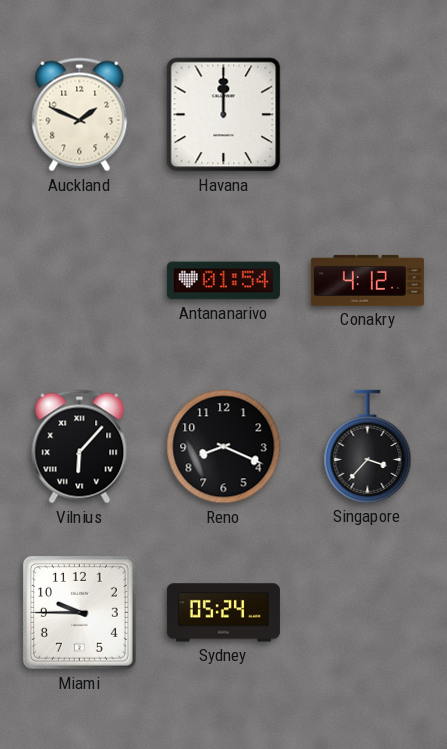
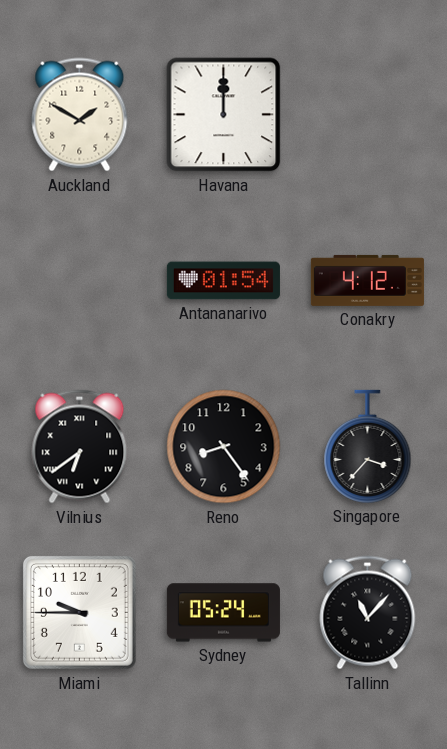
Auckland: 1:49 -> 1:50 (80, 115)
Vilnius: 6:07 -> 6:39 (80, 447)
Reno: 8:19 -> 8:24 (224, 447)
Tallinn: none -> 11:07 (368, 613)
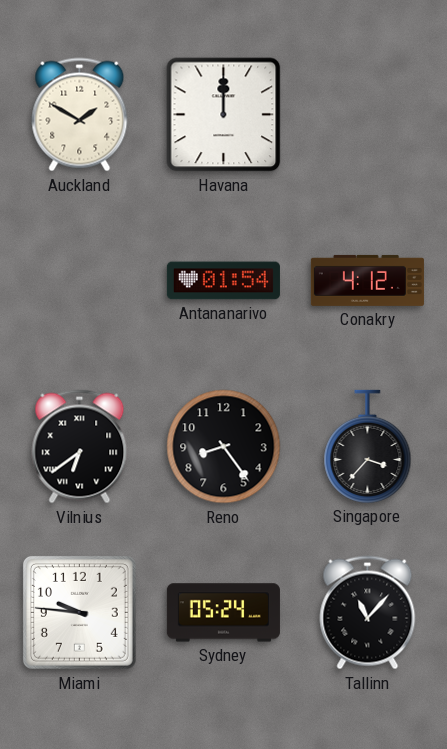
Miami: 9:45 -> 9:46 (79, 612)
